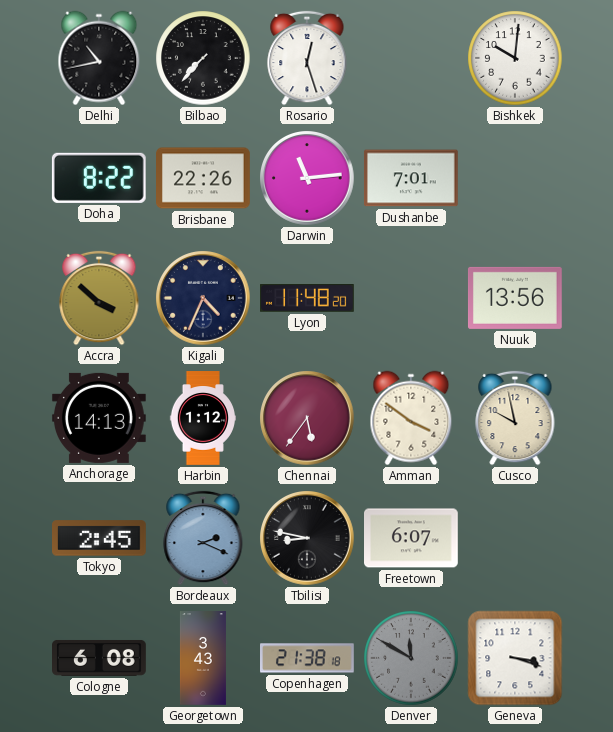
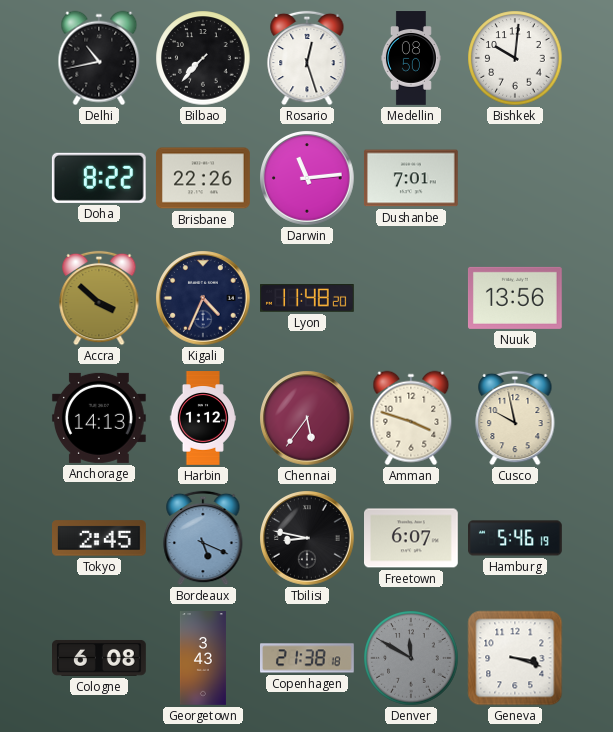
Medellin: none -> 08:50 (411, 58)
Amman: 3:51 -> 3:48 (411, 418)
Bordeaux: 2:19 -> 5:19 (203, 538)
Hamburg: none -> 5:46 (516, 538)
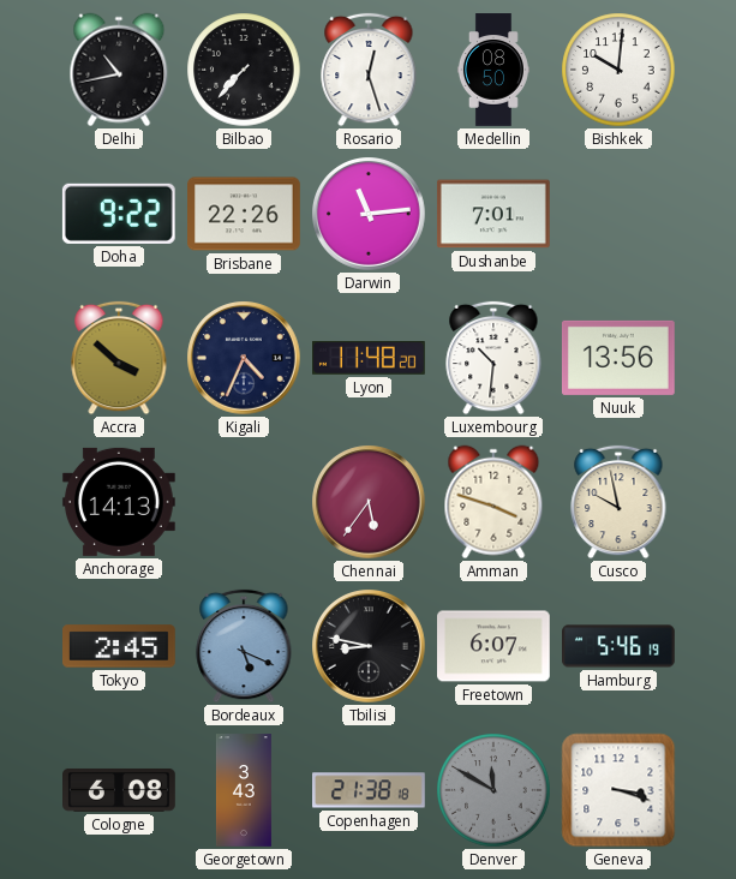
Doha: 8:22 -> 9:22 (119, 214)
Luxembourg: none -> 10:31 (493, 358)
Harbin: 1:12 -> none (202, 418)
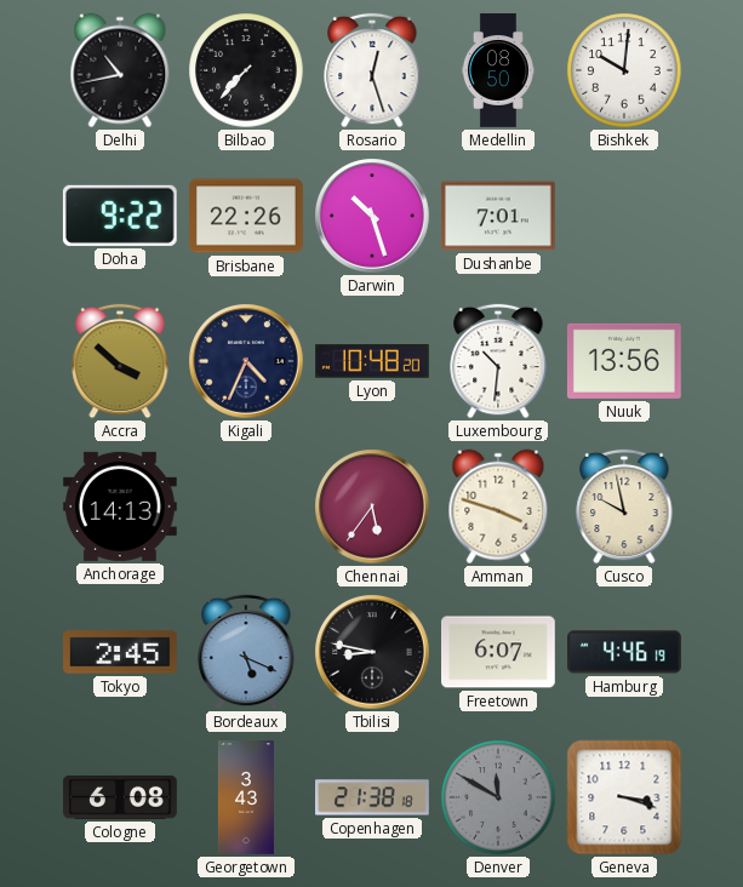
Darwin: 11:14 -> 10:27 (372, 216)
Lyon: 11:48 -> 10:48 (373, 362)
Hamburg: 5:46 -> 4:46 (625, 652)
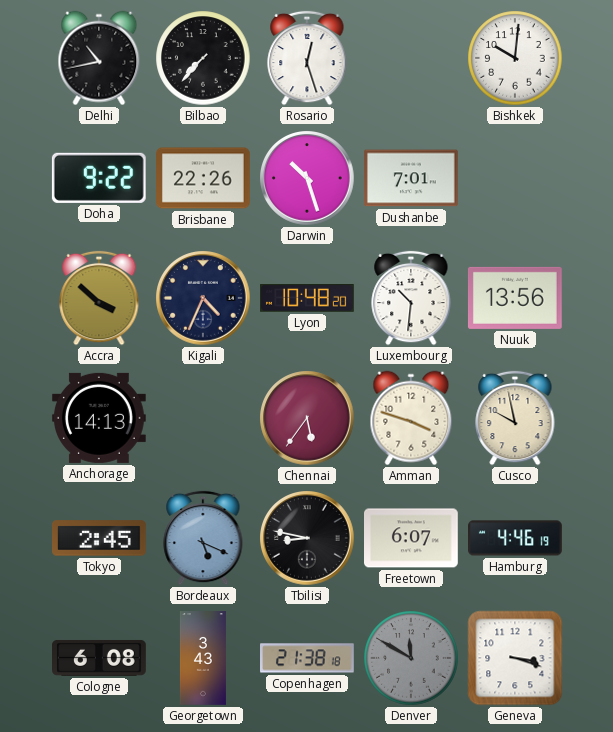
Medellin: 08:50 -> none (498, 70)
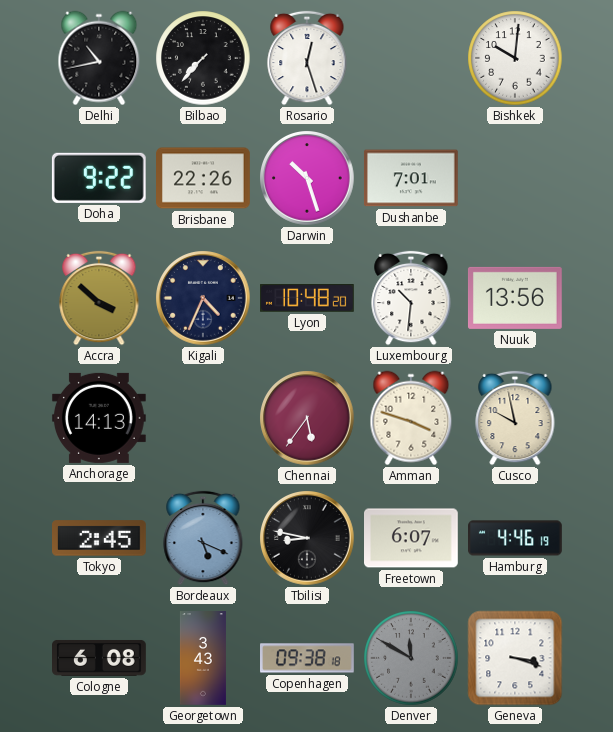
Copenhagen: 21:38 -> 09:38 (308, 658)
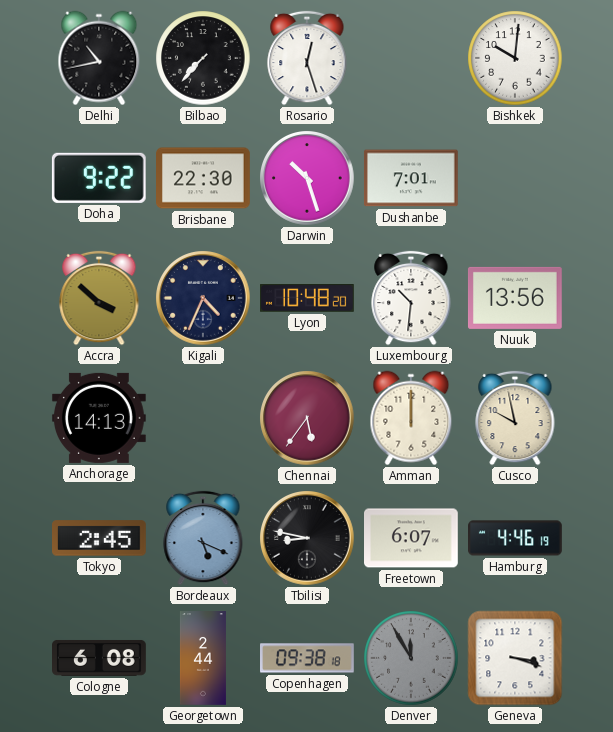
Brisbane: 22:26 -> 22:30 (204, 178)
Amman: 3:48 -> 12:00 (411, 418)
Georgetown: 3:43 -> 2:44 (203, 658)
Denver: 11:50 -> 11:55 (411, 658)
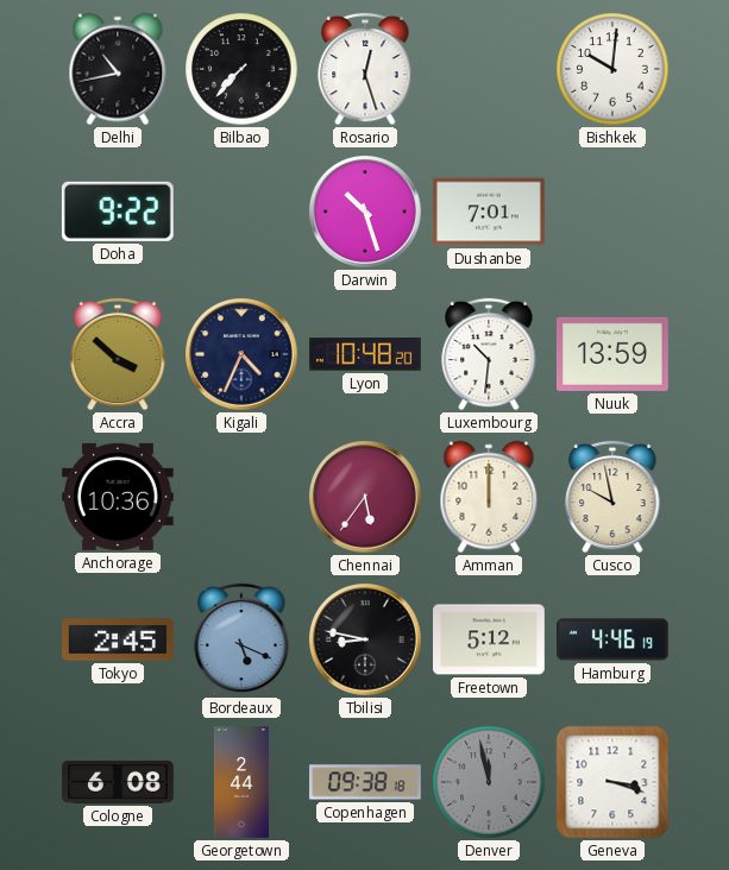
Brisbane: 22:30 -> none (204, 178)
Nuuk: 13:56 -> 13:59 (612, 354)
Anchorage: 14:13 -> 10:36 (118, 497)
Freetown: 6:07 -> 5:12 (490, 639)
Denver: 11:55 -> 11:58 (489, 782)
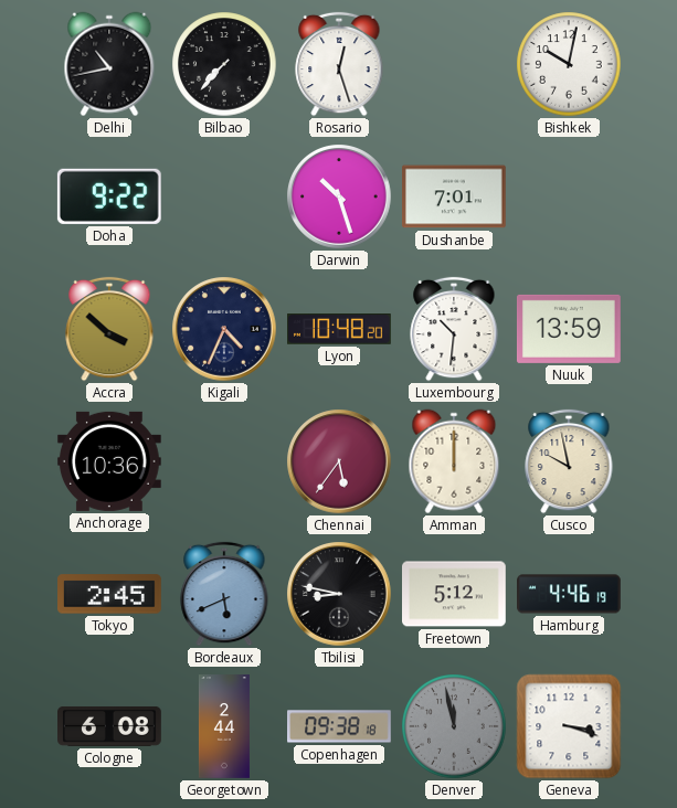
Bishkek: 10:01 -> 10:02 (569, 64)
Bordeaux: 5:19 -> 5:41 (224, 594)
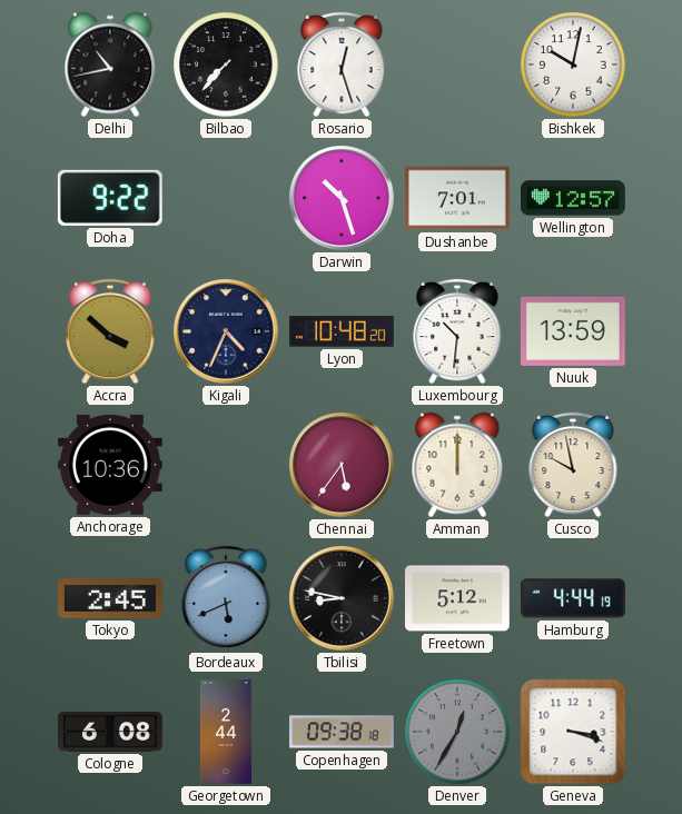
Wellington: none -> 12:57 (574, 198)
Hamburg: 4:46 -> 4:44 (574, 598)
Denver: 11:58 -> 12:35 (457, 732)
